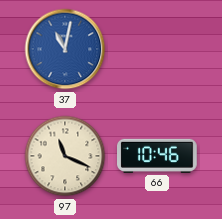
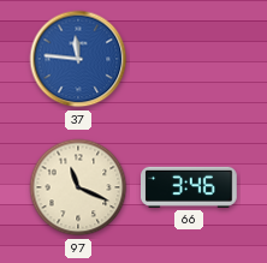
37: 11:02 -> 11:46 (78, 59)
66: 10:46 -> 3:46 (190, 187)
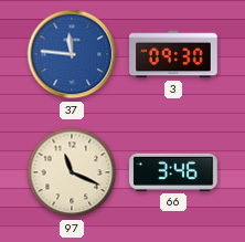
3: none -> 09:30 (173, 54)
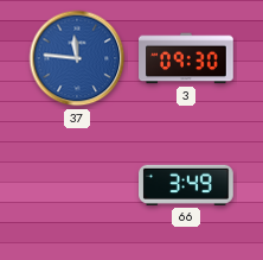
97: 11:19 -> none (72, 172)
66: 3:46 -> 3:49 (187, 185)
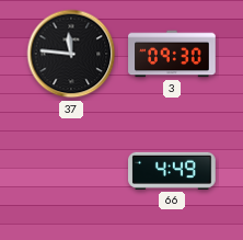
37 dial: blue -> black (71, 54)
66: 3:49 -> 4:49 (173, 171)
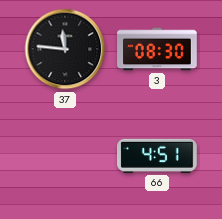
3: 09:30 -> 08:30 (157, 49)
66: 4:49 -> 4:51 (158, 156)
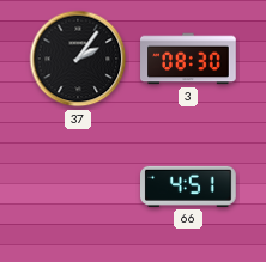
37: 11:46 -> 2:06 (78, 59)
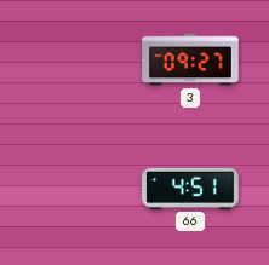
37: 2:06 -> none (78, 59)
3: 08:30 -> 09:27 (190, 59)
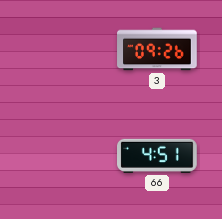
3: 09:27 -> 09:26 (157, 49)
